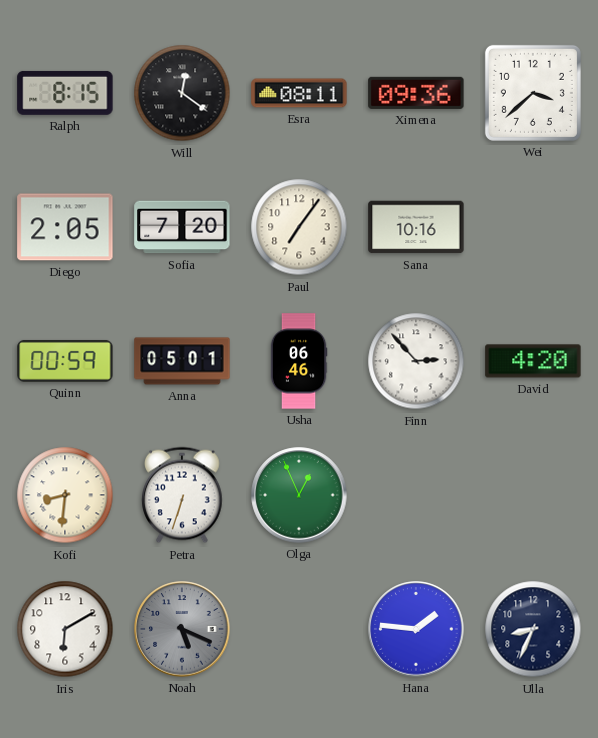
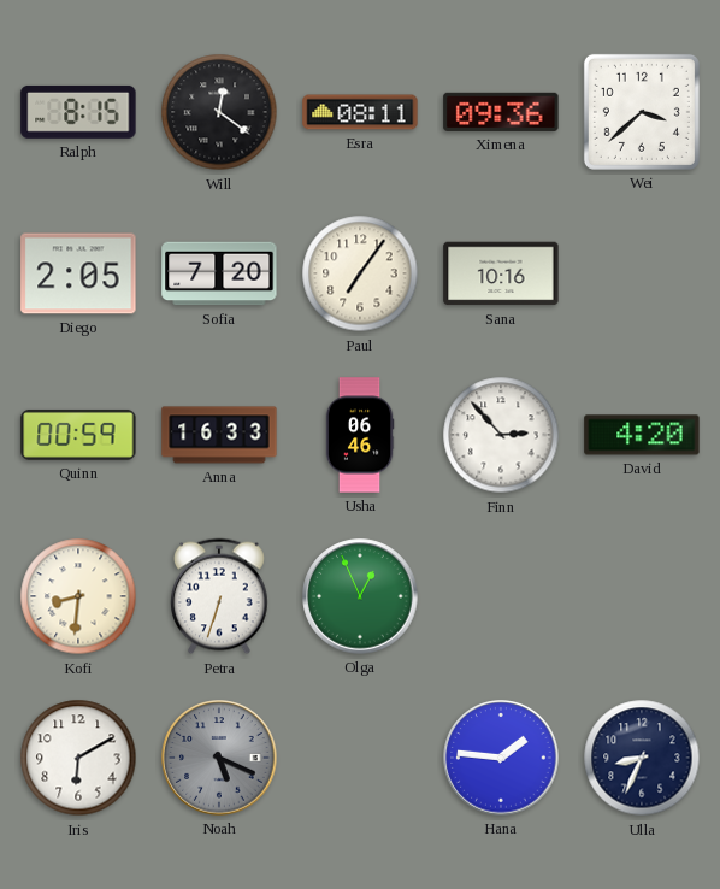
Anna: 05:01 -> 16:33 (219, 435)
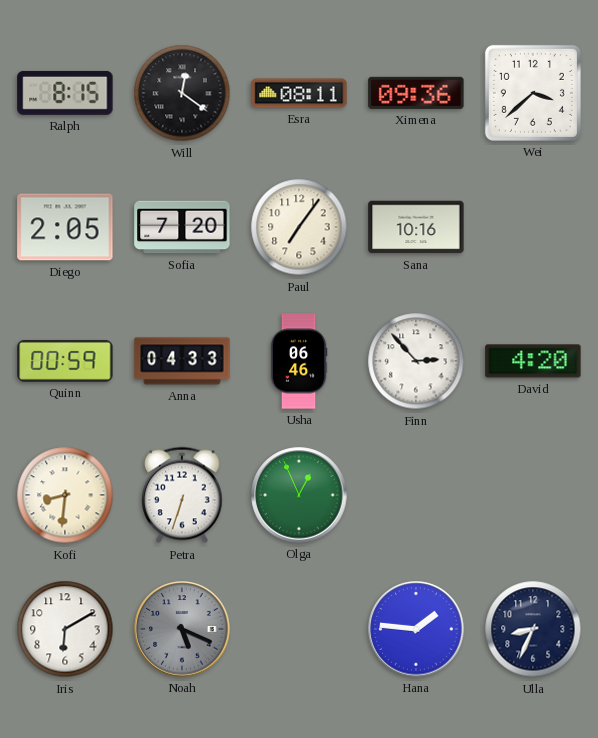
Anna: 16:33 -> 04:33 (182, 361)
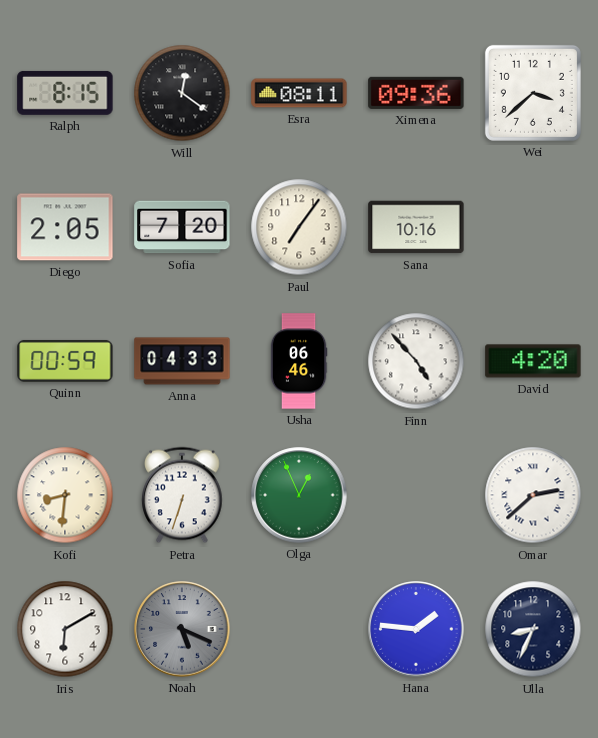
Finn: 2:53 -> 4:53 (416, 361)
Omar: none -> 2:38 (533, 495)
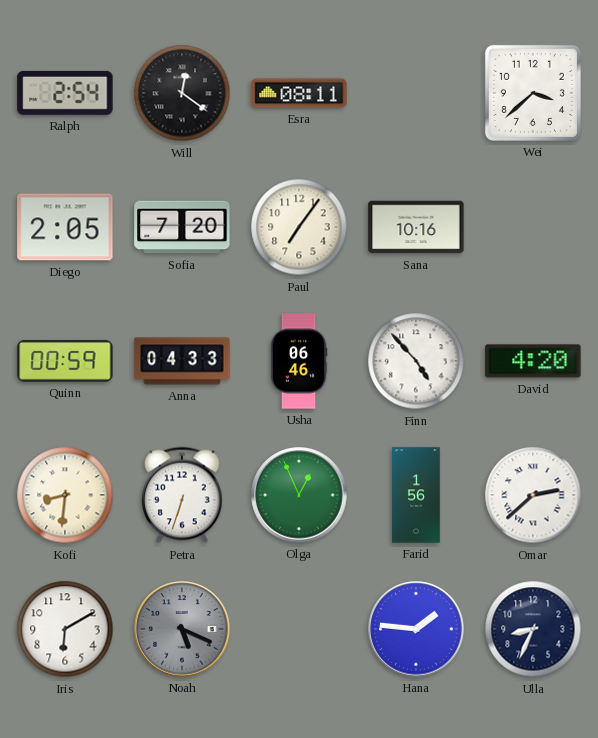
Ralph: 8:15 -> 2:54 (65, 93)
Ximena: 09:36 -> none (416, 93)
Farid: none -> 1:56 (416, 495)
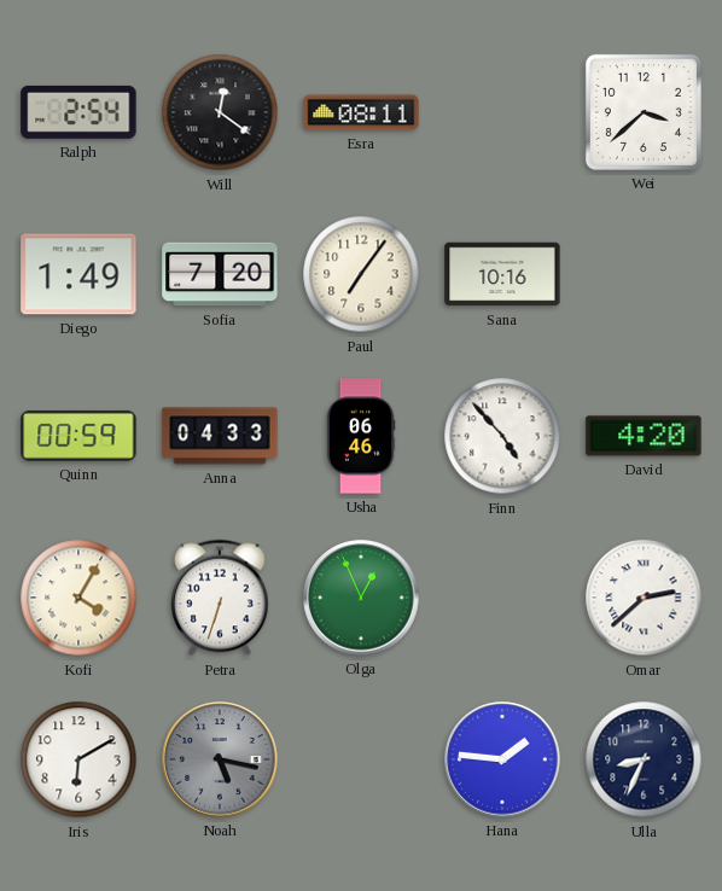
Diego: 2:05 -> 1:49 (78, 274)
Kofi: 8:31 -> 4:05 (78, 598)
Farid: 1:56 -> none (416, 495)
Noah: 5:19 -> 5:17 (220, 759)
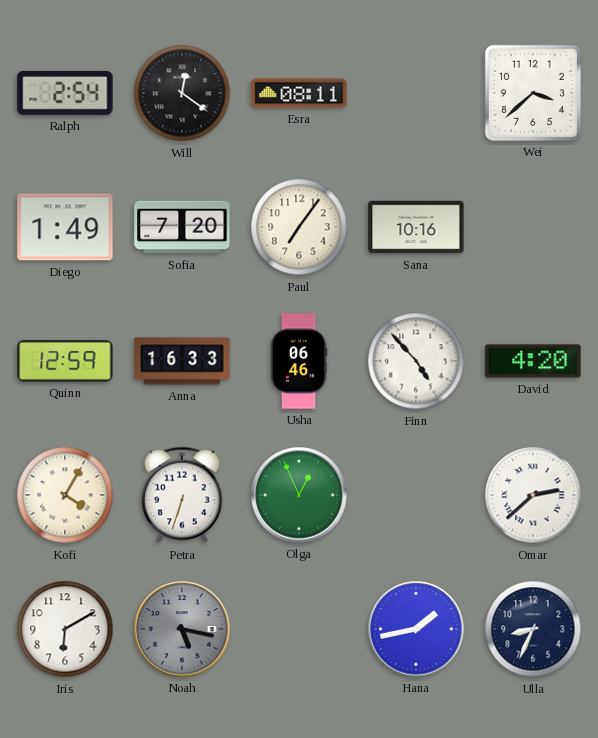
Quinn: 00:59 -> 12:59 (65, 361)
Anna: 04:33 -> 16:33 (182, 361)
Hana: 1:46 -> 1:43 (416, 629)
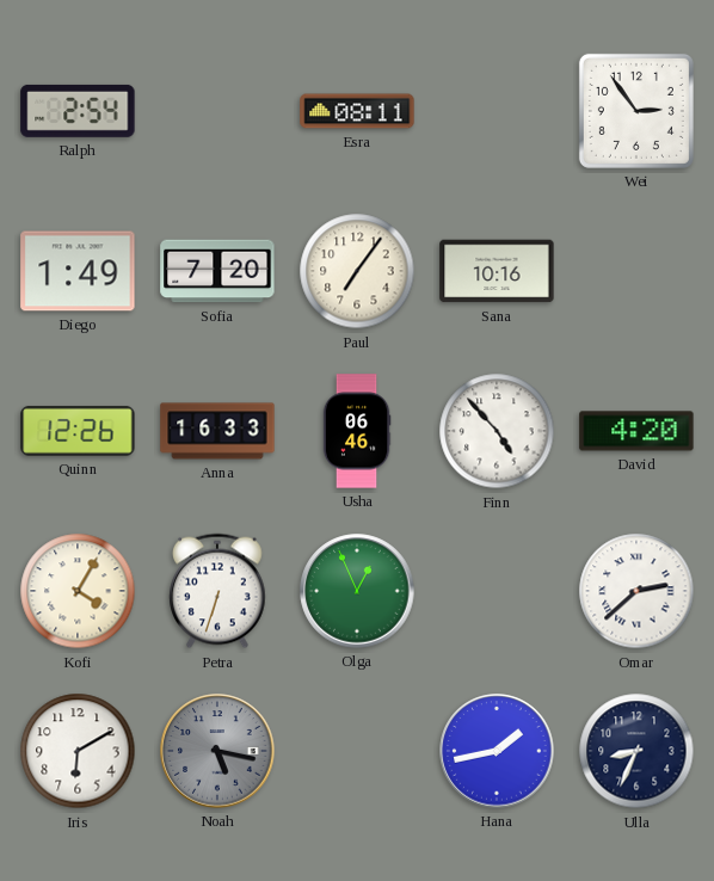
Will: 12:21 -> none (182, 93)
Wei: 3:38 -> 2:54 (636, 111)
Quinn: 12:59 -> 12:26 (78, 431)
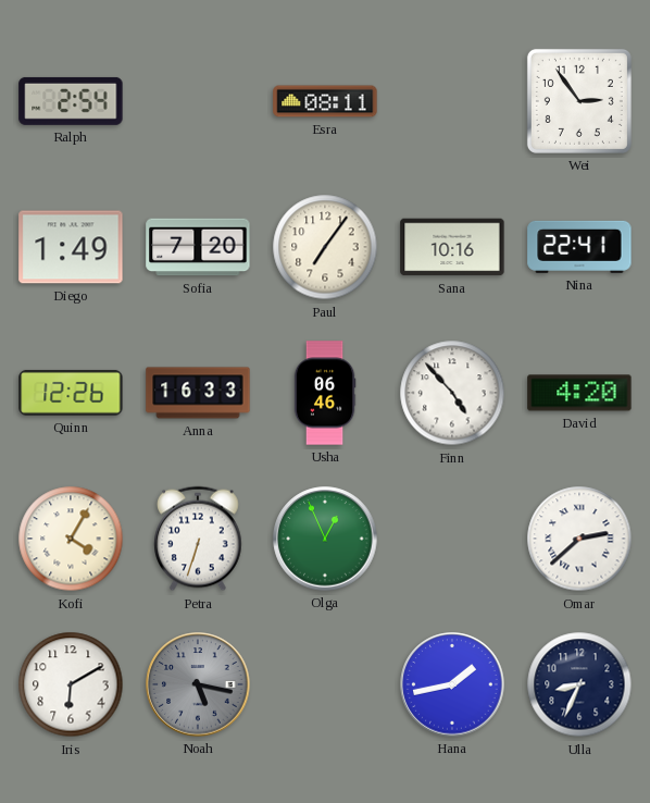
Nina: none -> 22:41 (579, 247)
